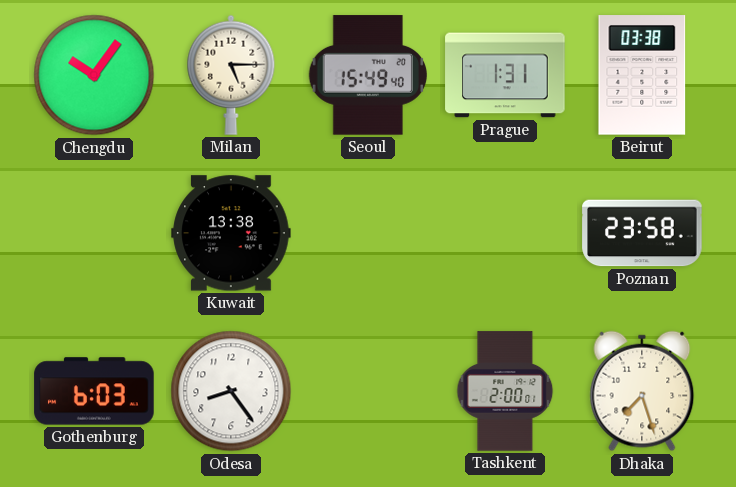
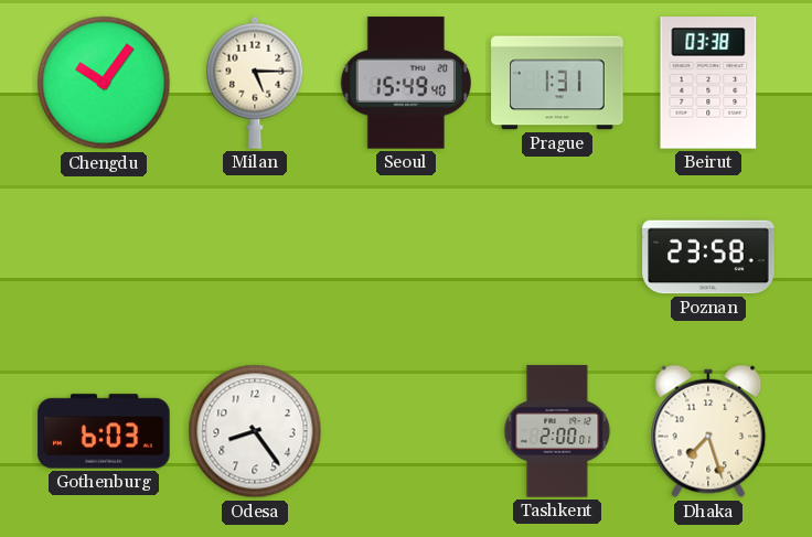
Kuwait: 13:38 -> none (231, 233)
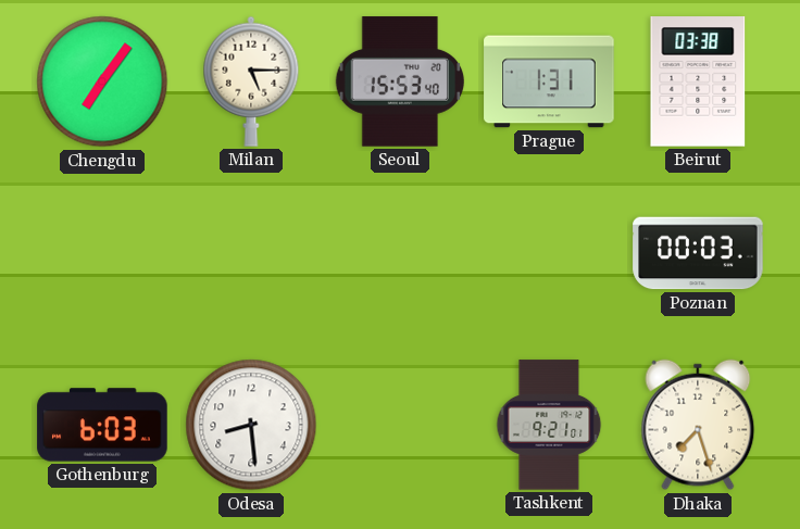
Chengdu: 10:06 -> 7:06 (102, 81)
Seoul: 15:49 -> 15:53 (399, 81)
Poznan: 23:58 -> 00:03 (698, 253)
Odesa: 8:24 -> 8:29 (251, 425)
Tashkent: 2:00 -> 9:21 (549, 425)
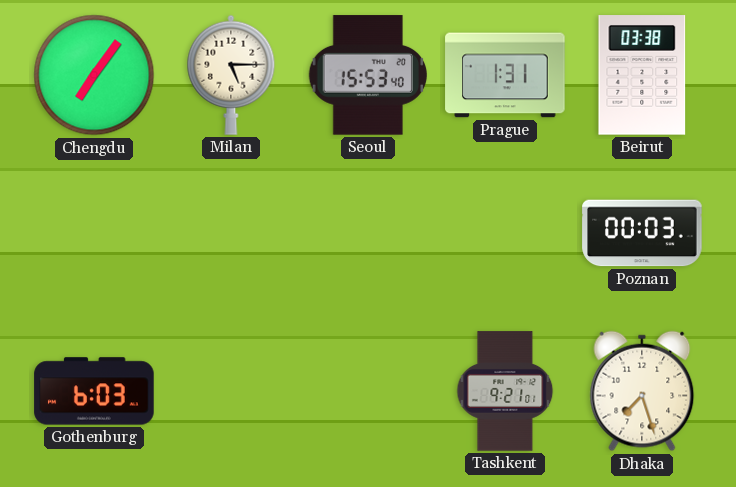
Odesa: 8:29 -> none (251, 425)
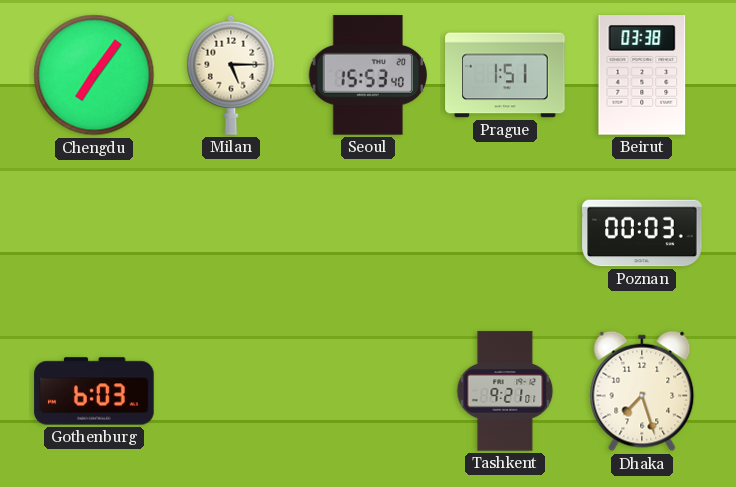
Prague: 1:31 -> 1:51 (505, 75)
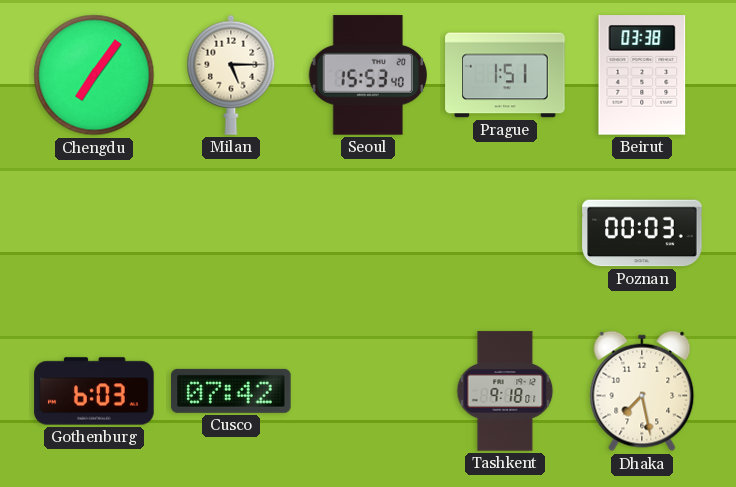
Cusco: none -> 07:42 (231, 391)
Tashkent: 9:21 -> 9:18 (505, 391)
Dhaka: 7:27 -> 7:28 (642, 391)
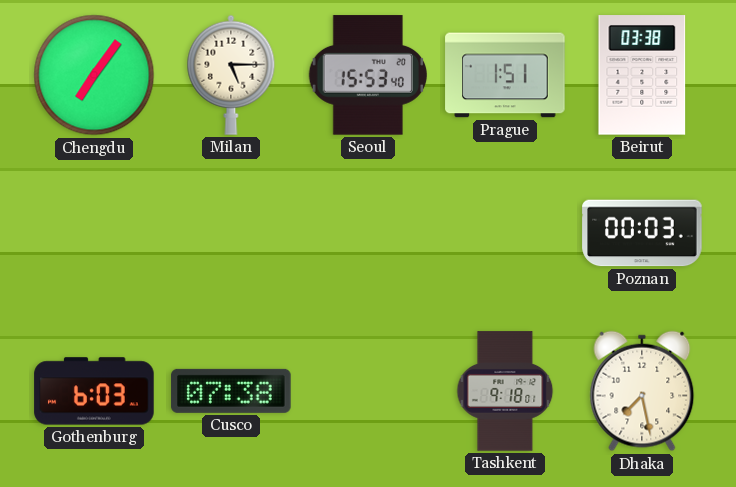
Cusco: 07:42 -> 07:38 (231, 391)
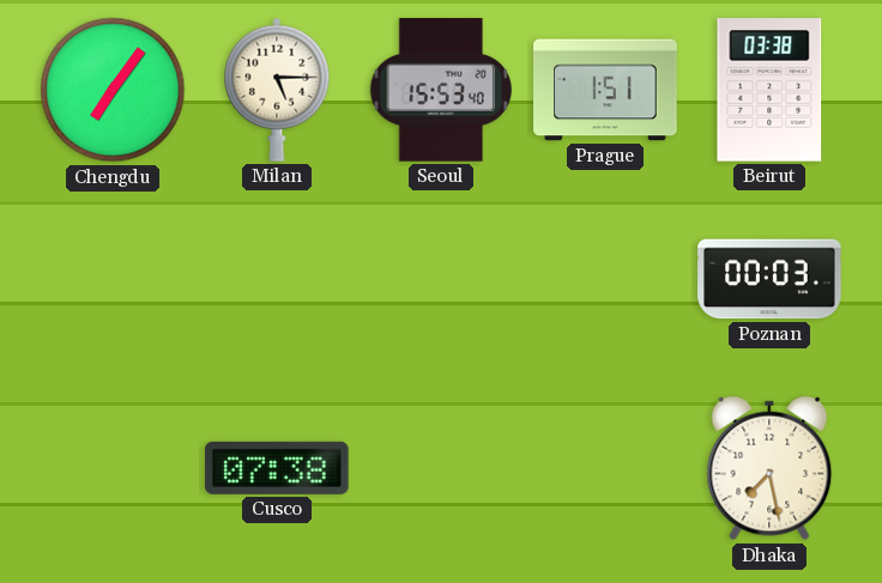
Gothenburg: 6:03 -> none (94, 391)
Tashkent: 9:18 -> none (505, 391)
